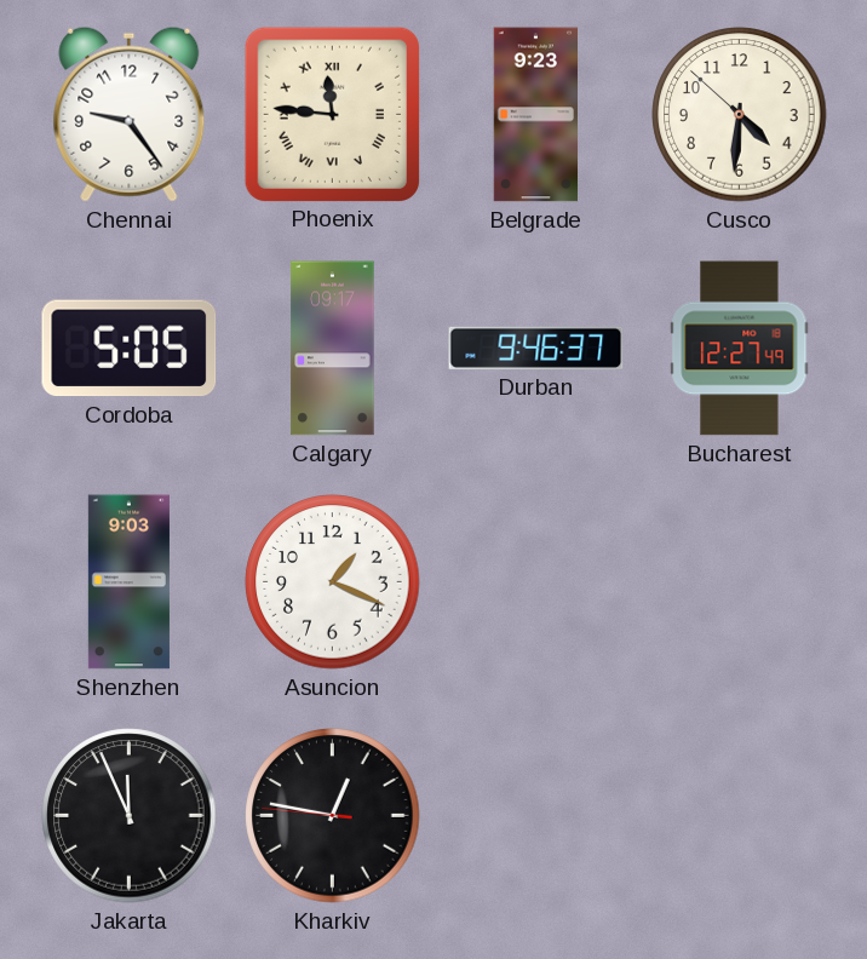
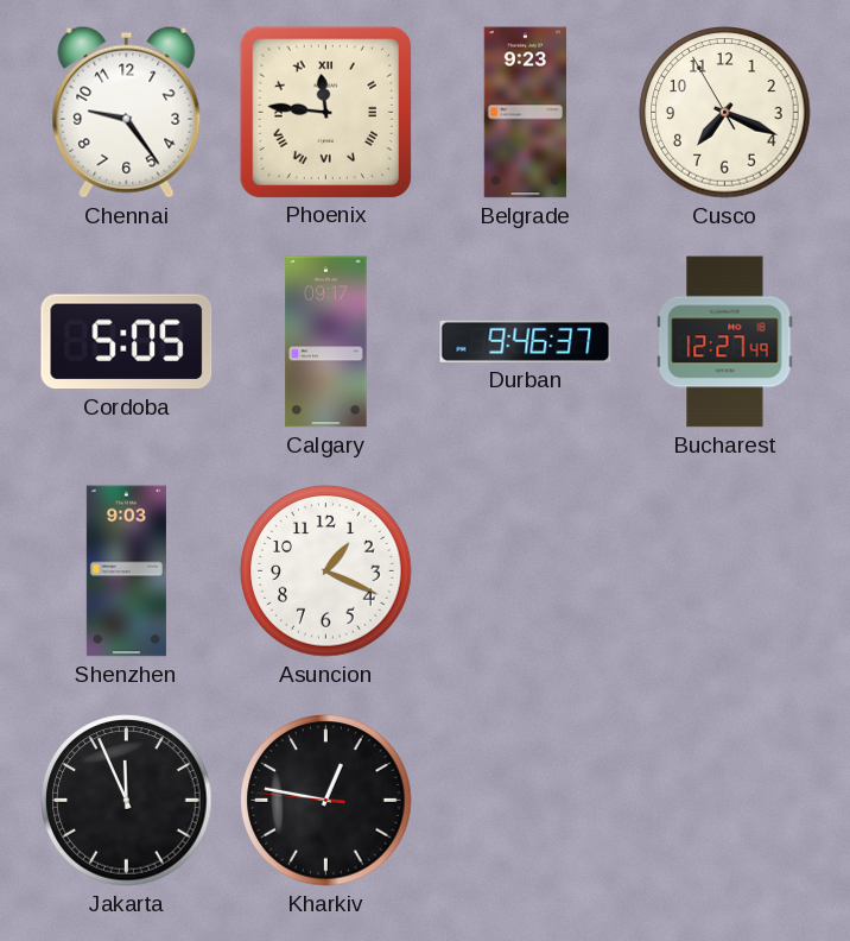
Cusco: 4:30 -> 7:18 (725, 113)
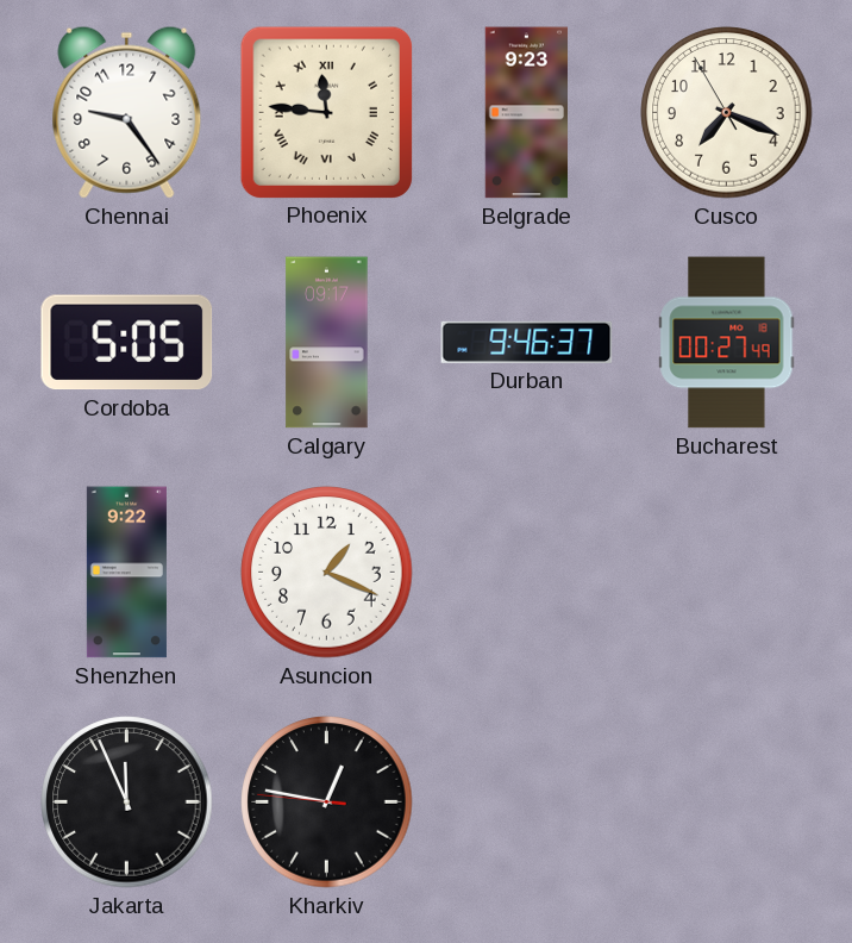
Bucharest: 12:27 -> 00:27 (727, 343)
Shenzhen: 9:03 -> 9:22 (126, 573)
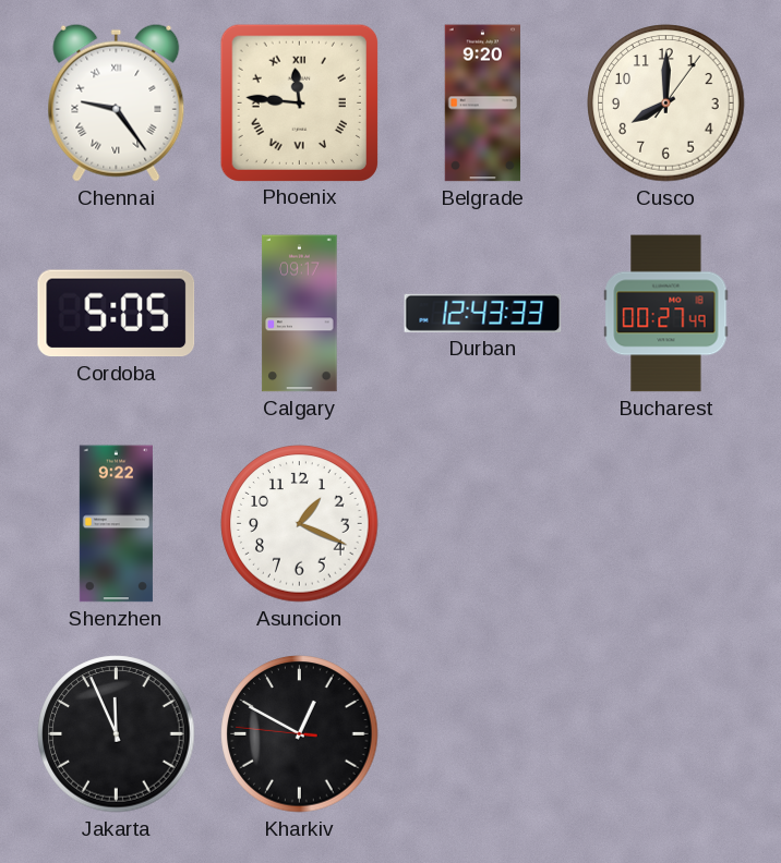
Chennai numerals: Arabic -> Roman (117, 102)
Belgrade: 9:23 -> 9:20 (483, 104)
Cusco: 7:18 -> 8:00 (666, 104)
Durban: 9:46 -> 12:43 (483, 313)
Kharkiv: 12:46 -> 12:49 (300, 734)
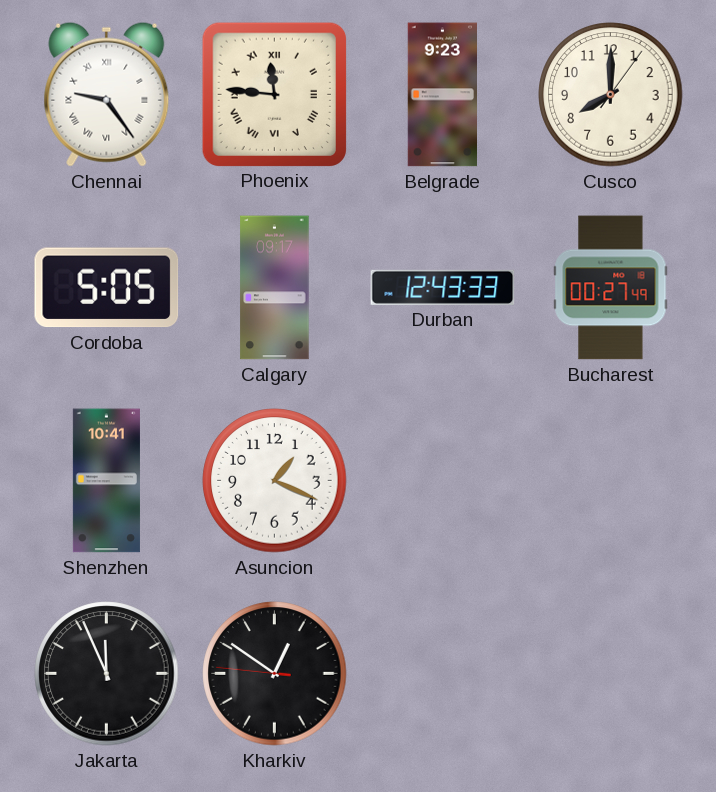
Belgrade: 9:20 -> 9:23 (443, 95)
Shenzhen: 9:22 -> 10:41 (106, 481)
Kharkiv: 12:49 -> 12:50 (275, 674)
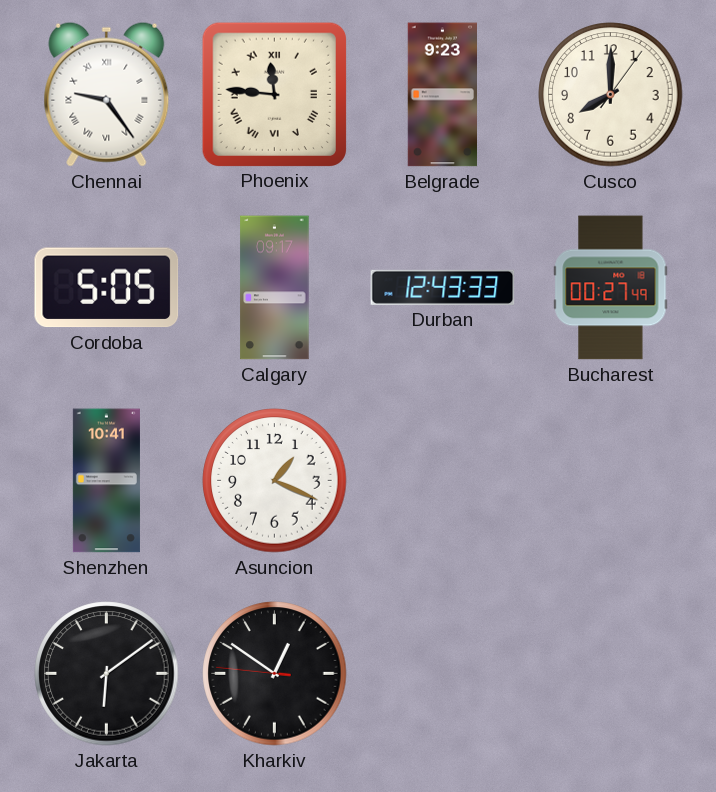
Jakarta: 11:56 -> 6:09 (107, 674)
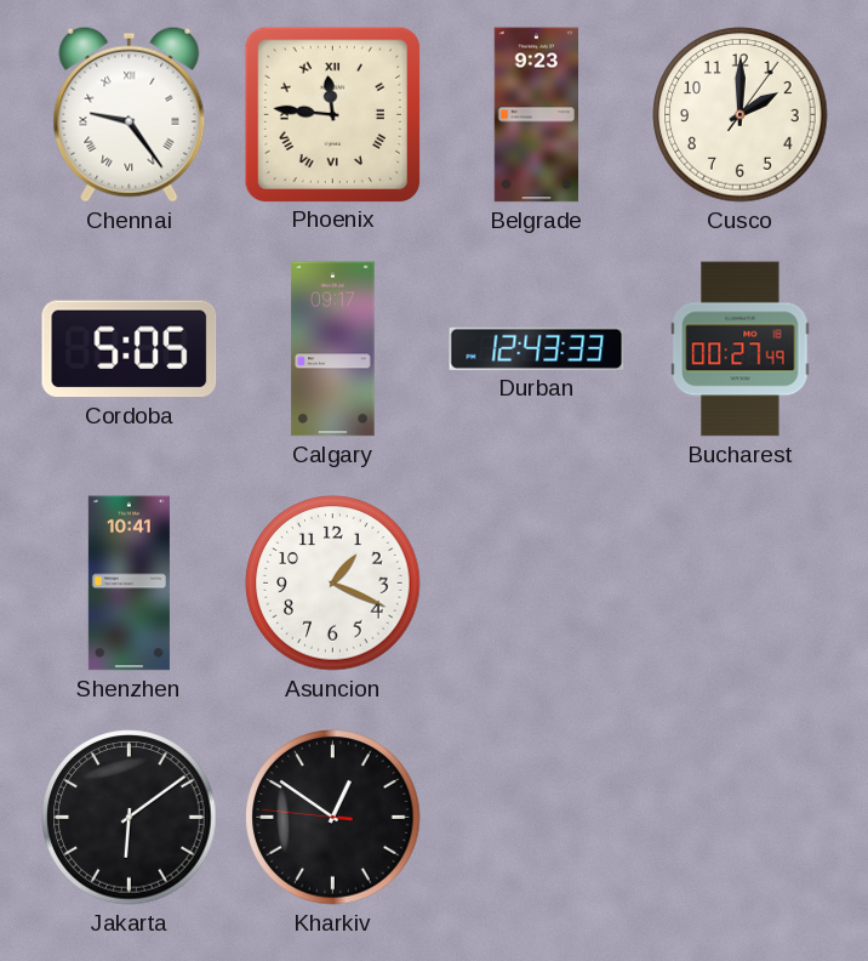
Cusco: 8:00 -> 2:00 (741, 115)
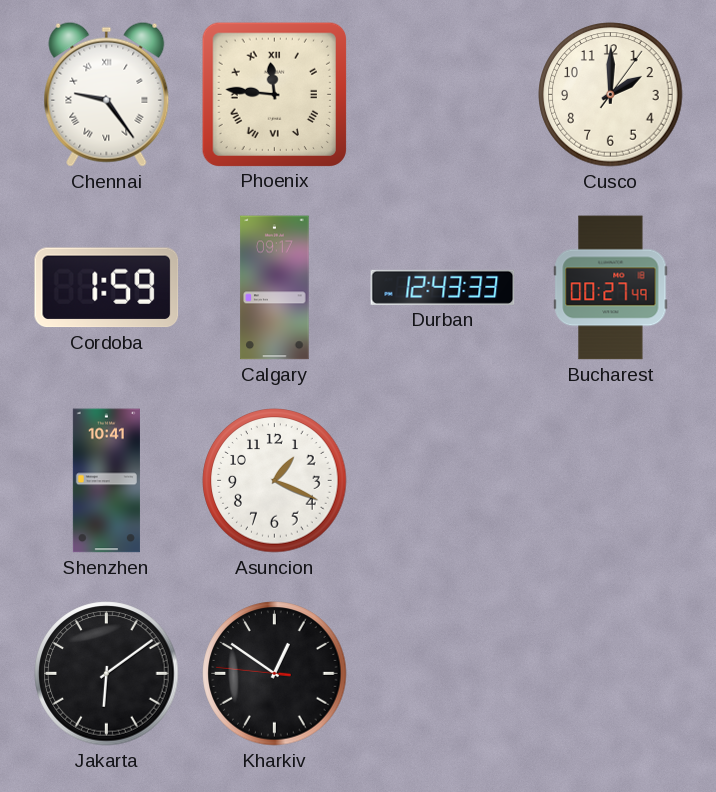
Belgrade: 9:23 -> none (537, 115)
Cordoba: 5:05 -> 1:59 (107, 288)
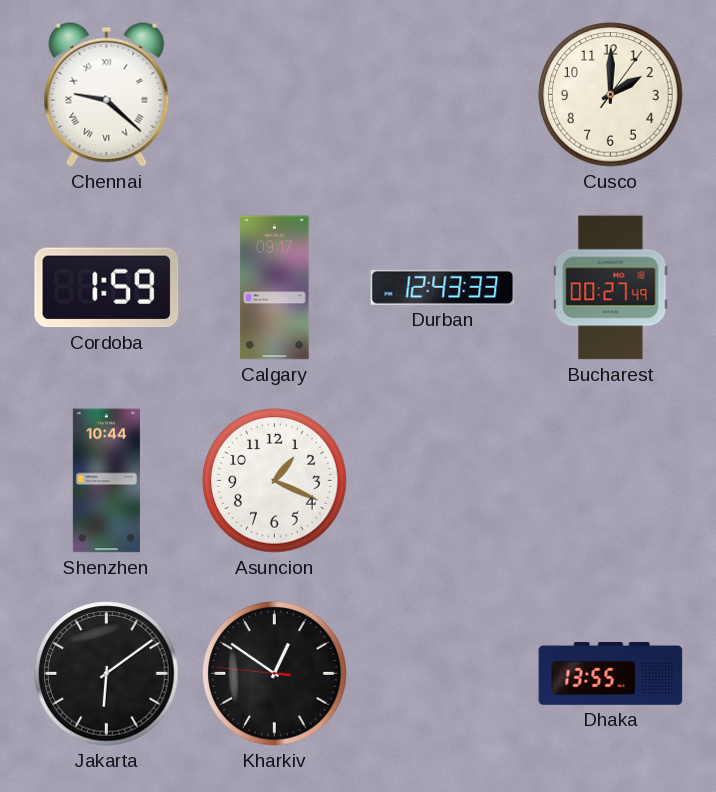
Chennai: 9:24 -> 9:22 (107, 94)
Phoenix: 11:46 -> none (274, 94)
Shenzhen: 10:41 -> 10:44 (106, 481)
Dhaka: none -> 13:55 (611, 674)
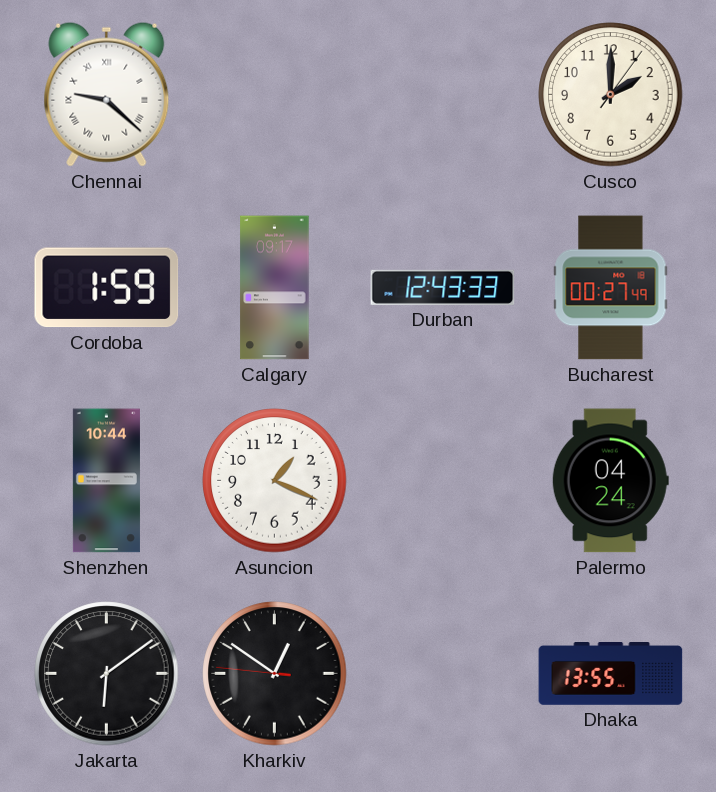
Palermo: none -> 04:24 (610, 481)
